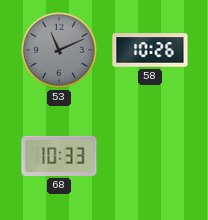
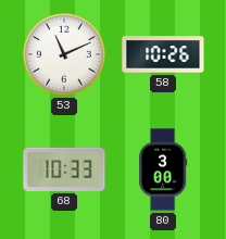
53 dial: grey -> white (64, 54)
80: none -> 3:00 (163, 169)
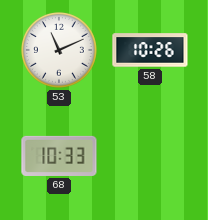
80: 3:00 -> none (163, 169)
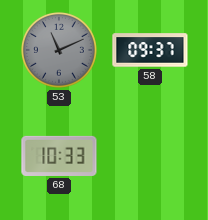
53 dial: white -> grey (59, 50)
58: 10:26 -> 09:37 (150, 50)
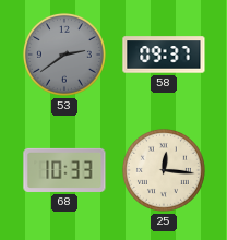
53: 11:11 -> 2:39 (64, 55)
25: none -> 12:16 (164, 170)
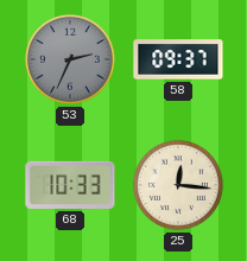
53: 2:39 -> 2:34 (70, 59)
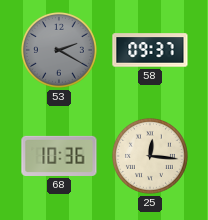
53: 2:34 -> 2:20 (59, 50)
68: 10:33 -> 10:36 (59, 156)
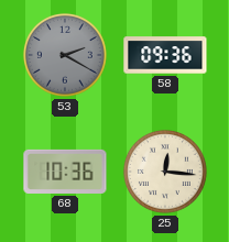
58: 09:37 -> 09:36 (165, 55)
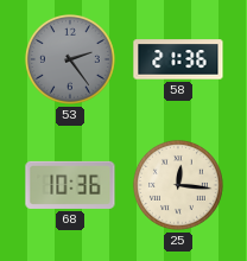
53: 2:20 -> 2:24 (70, 59)
58: 09:36 -> 21:36 (178, 59)
